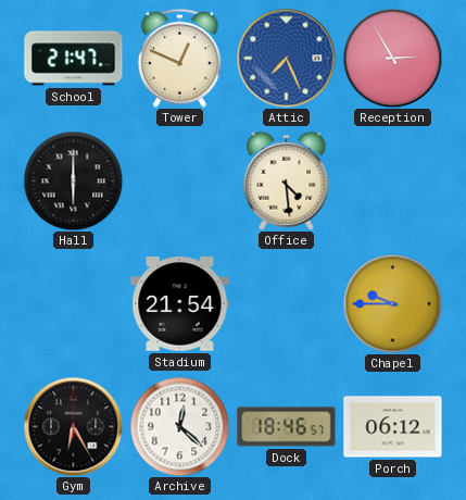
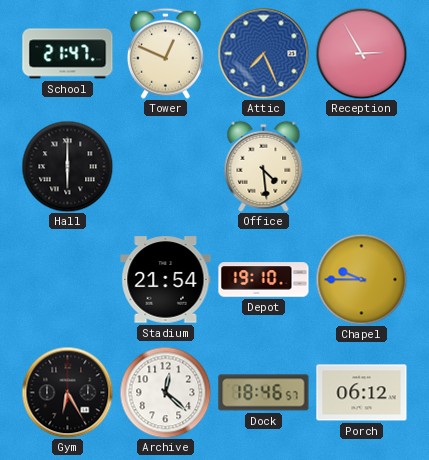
Depot: none -> 19:10 (264, 280)
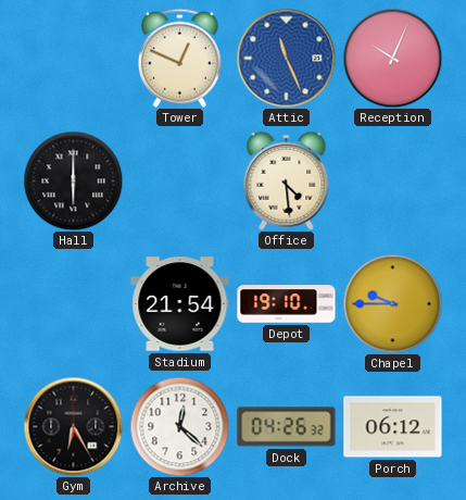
School: 21:47 -> none (68, 54)
Attic: 7:26 -> 11:26 (286, 58)
Reception: 2:55 -> 10:04 (392, 58)
Dock: 18:46 -> 04:26 (287, 427)
